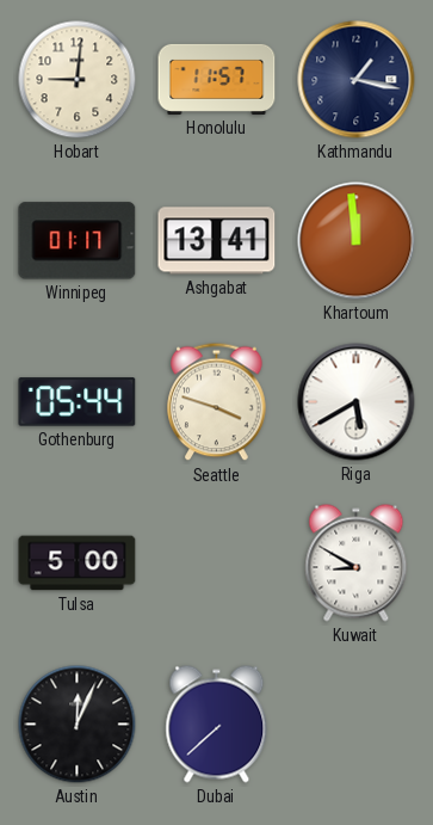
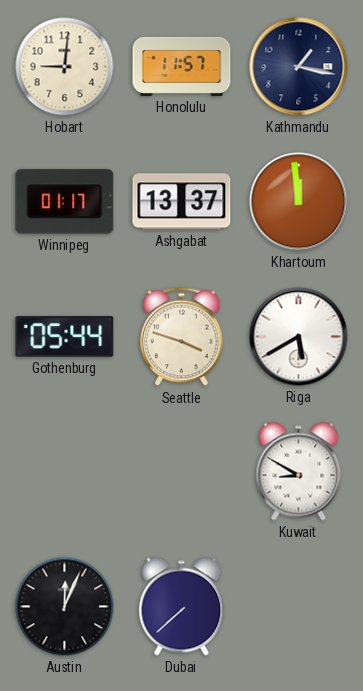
Ashgabat: 13:41 -> 13:37 (182, 202)
Tulsa: 5:00 -> none (78, 564)
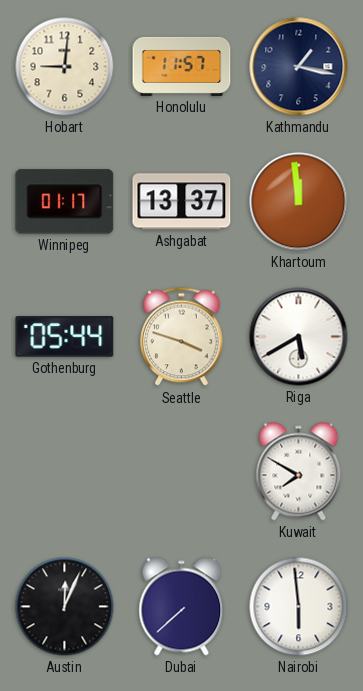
Kuwait: 8:50 -> 7:50 (299, 472)
Nairobi: none -> 5:59 (299, 607)
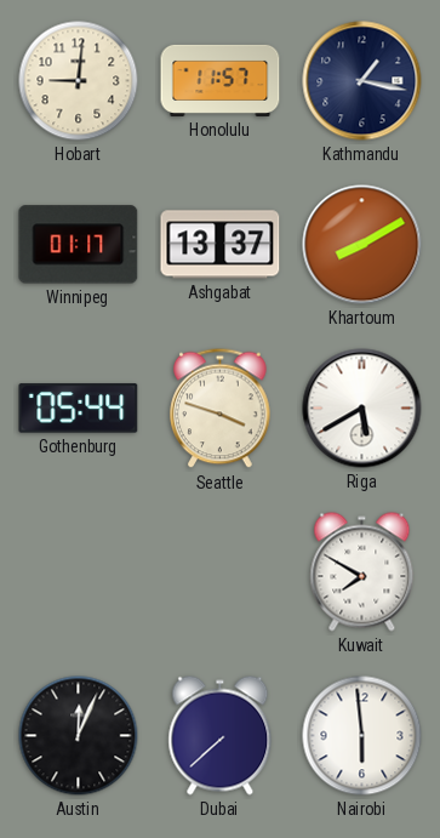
Khartoum: 11:59 -> 8:10 (362, 245)
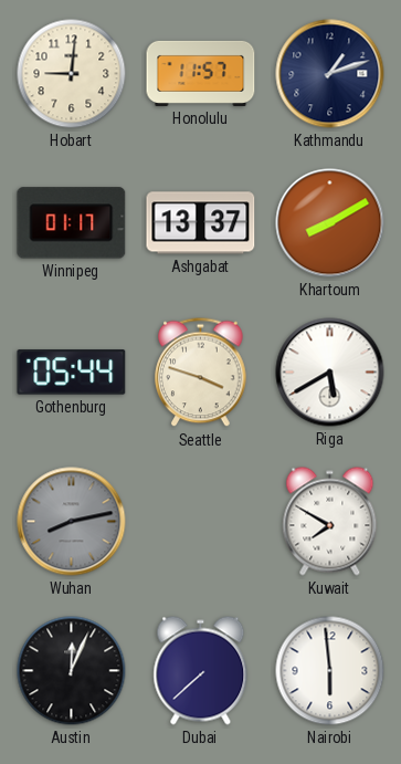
Kathmandu: 1:17 -> 1:12 (330, 74)
Wuhan: none -> 8:13 (72, 522)
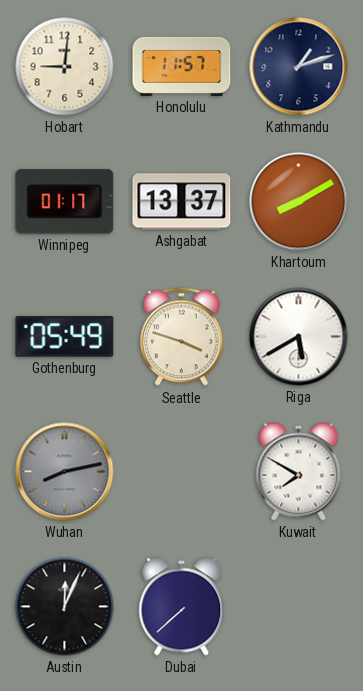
Gothenburg: 05:44 -> 05:49 (65, 337)
Nairobi: 5:59 -> none (330, 671)
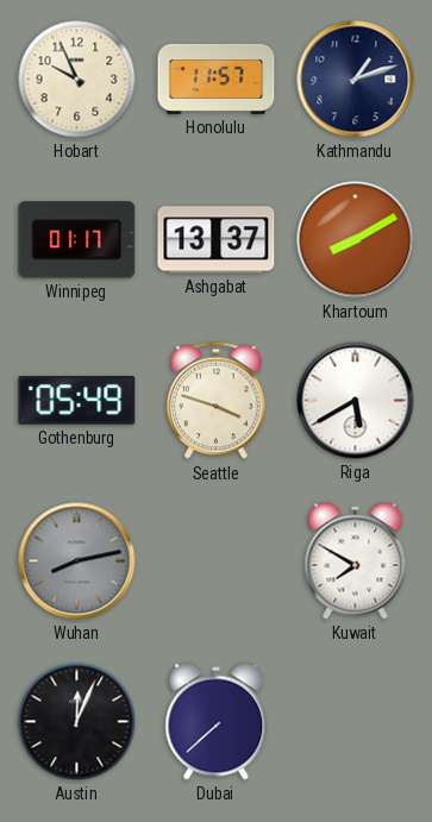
Hobart: 9:01 -> 9:56 (77, 80)
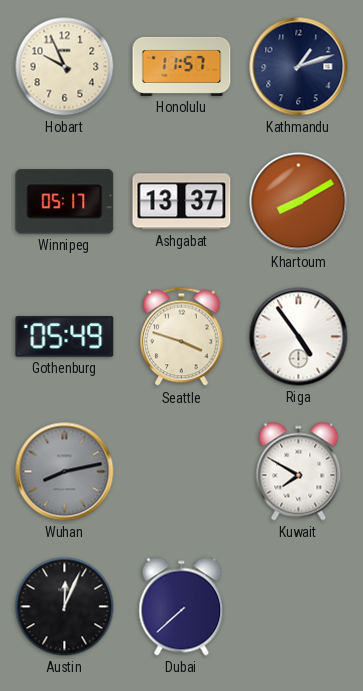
Winnipeg: 01:17 -> 05:17 (65, 202)
Riga: 5:40 -> 4:54 (299, 337)
